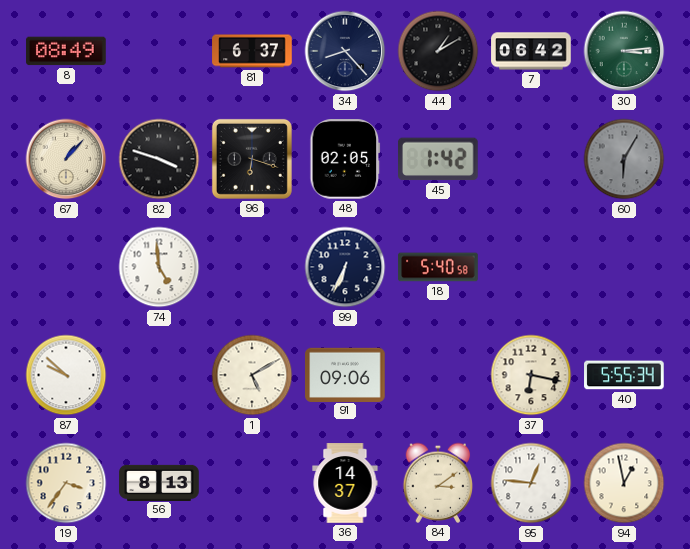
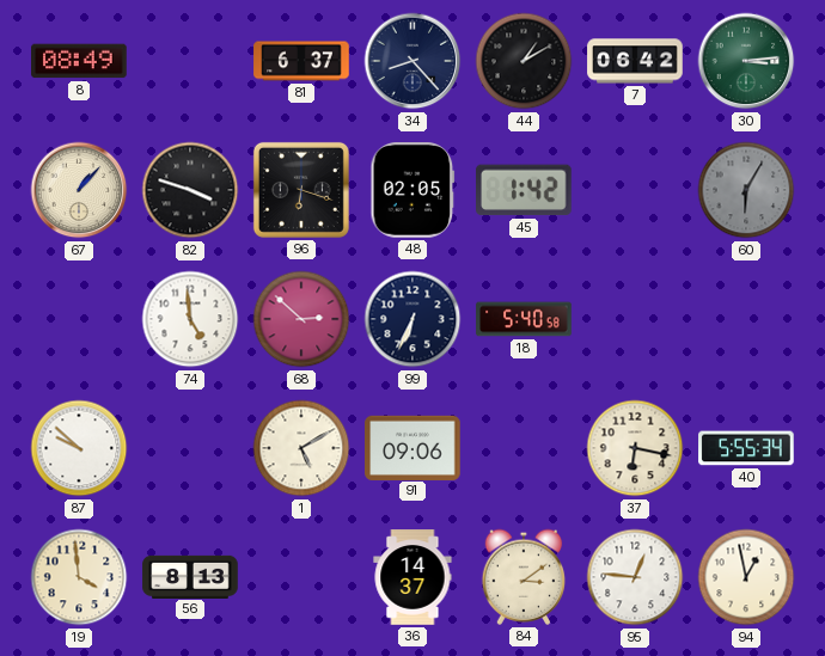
68: none -> 2:52 (301, 319)
19: 3:36 -> 3:59 (79, 577)
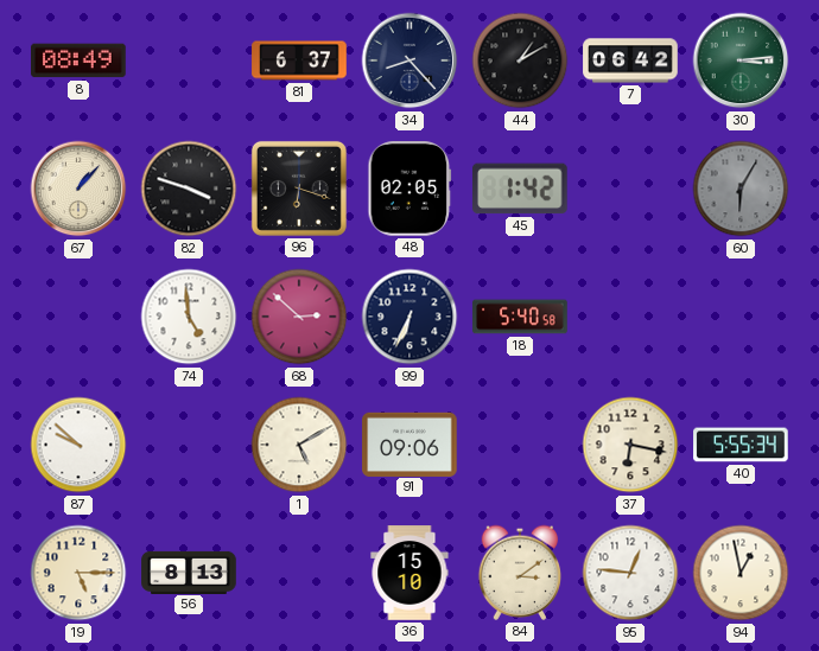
19: 3:59 -> 5:15 (78, 573)
36: 14:37 -> 15:10 (409, 573)
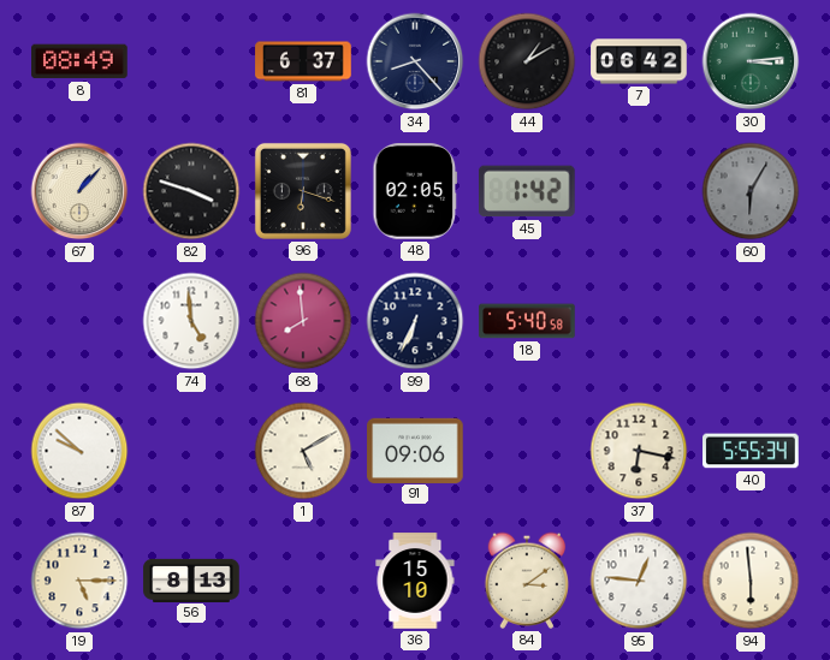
68: 2:52 -> 7:59 (303, 321)
94: 12:58 -> 5:59 (751, 581)
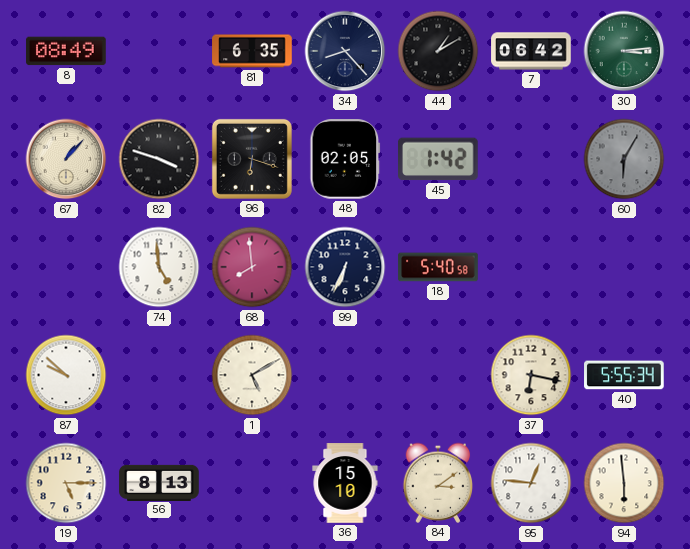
81: 6:37 -> 6:35 (252, 51)
91: 09:06 -> none (415, 450)
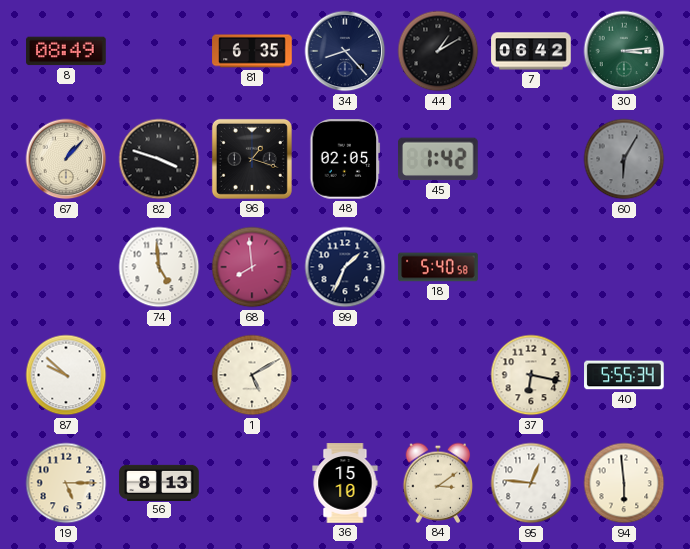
96: 6:18 -> 1:18 (252, 159)
99: 6:34 -> 1:34 (345, 267)
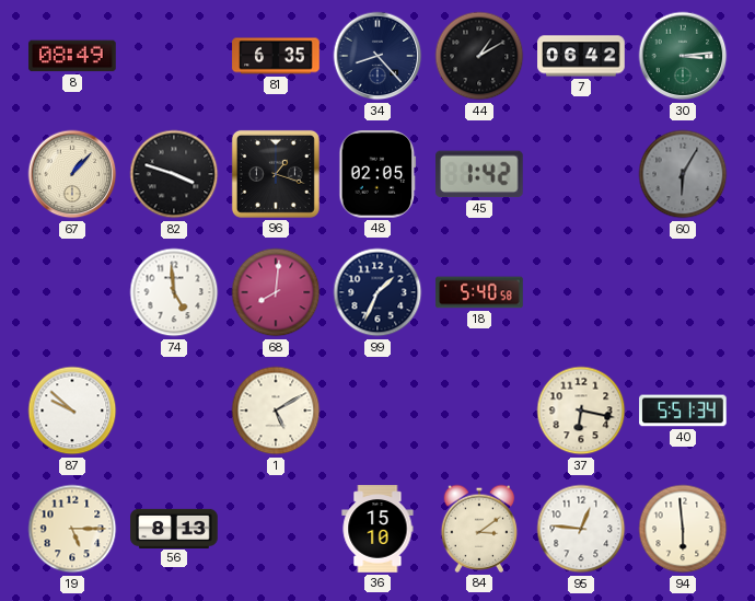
68: 7:59 -> 8:01 (276, 292)
40: 5:55 -> 5:51 (683, 411)
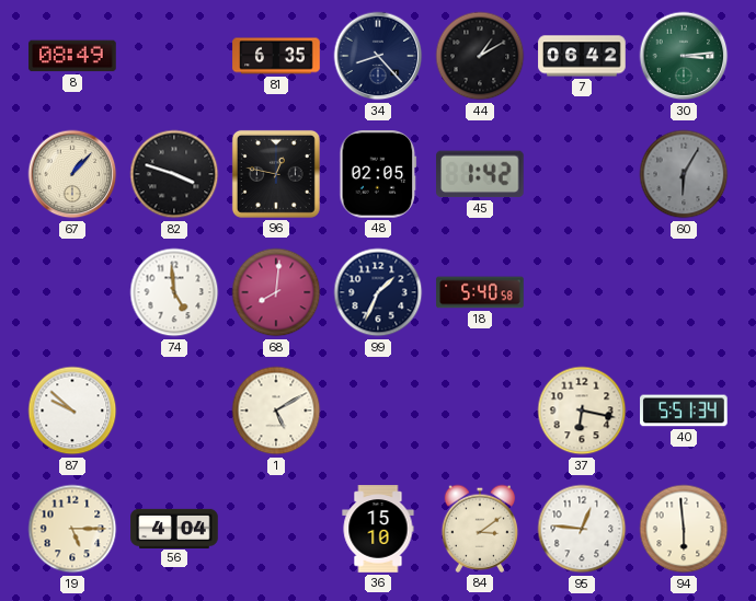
96: 1:18 -> 12:47 (276, 174)
56: 8:13 -> 4:04 (174, 528)
